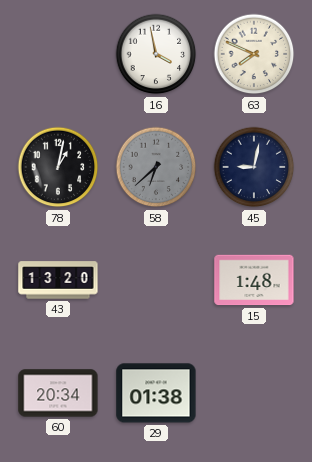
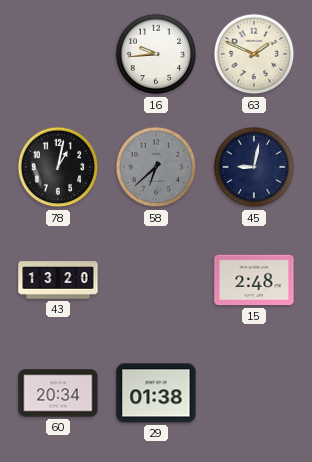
16: 3:58 -> 9:44 (156, 54)
63: 7:49 -> 1:49 (254, 54)
15: 1:48 -> 2:48 (254, 280)
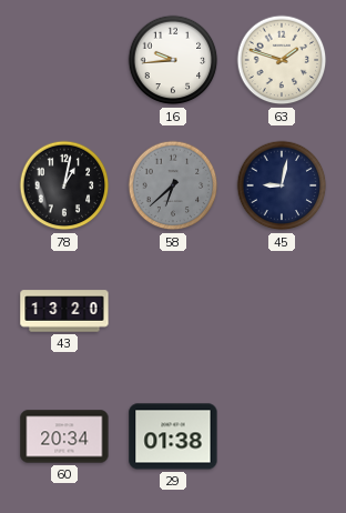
63: 1:49 -> 1:48 (282, 60)
15: 2:48 -> none (254, 280)
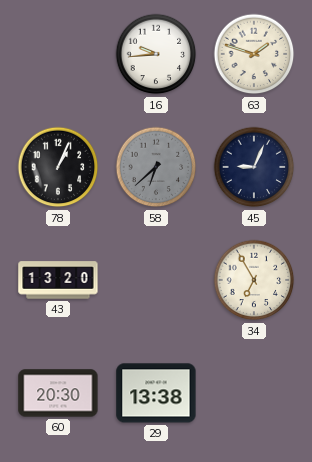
78: 1:02 -> 1:04 (58, 167)
45: 9:02 -> 9:04 (254, 167)
34: none -> 6:55 (254, 280)
60: 20:34 -> 20:30 (58, 393)
29: 01:38 -> 13:38 (156, 393)
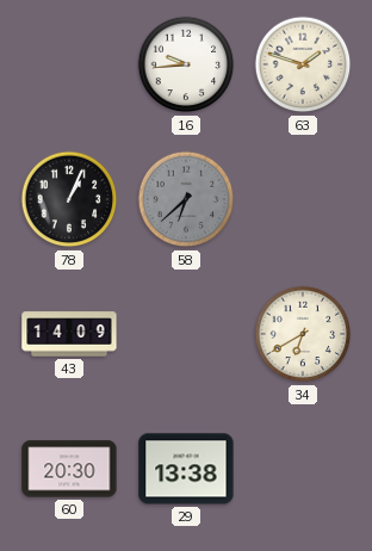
45: 9:04 -> none (254, 167)
43: 13:20 -> 14:09 (69, 334)
34: 6:55 -> 6:40 (303, 334)
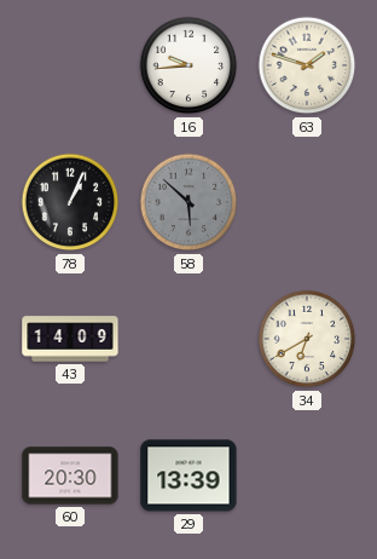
58: 6:38 -> 5:52 (188, 202)
29: 13:38 -> 13:39 (188, 476)
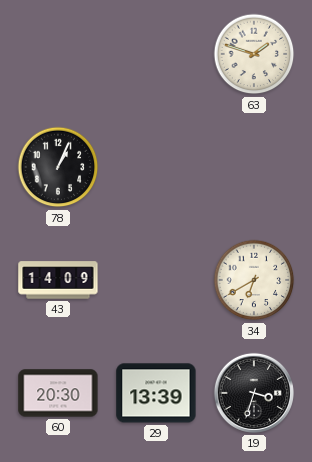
16: 9:44 -> none (188, 65)
58: 5:52 -> none (188, 202)
19: none -> 3:33 (254, 393)
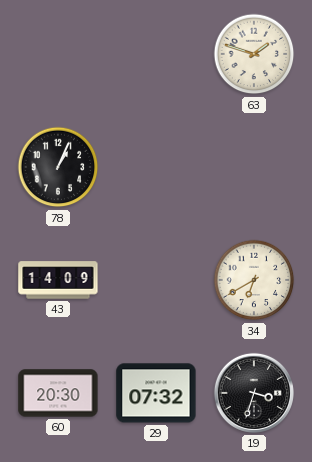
29: 13:39 -> 07:32 (156, 393)
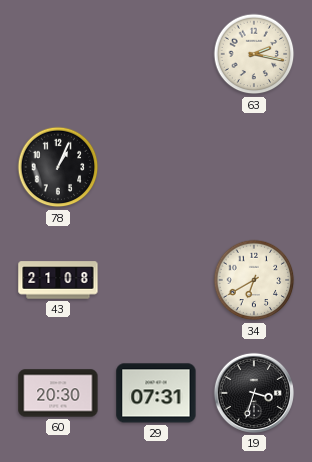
63: 1:48 -> 2:17 (254, 54)
43: 14:09 -> 21:08 (58, 280)
29: 07:32 -> 07:31 (156, 393)
